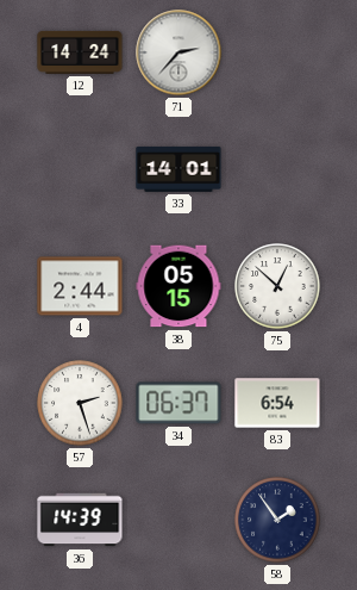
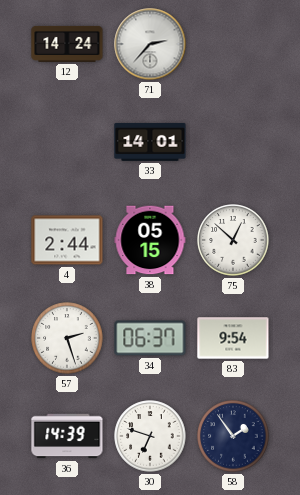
83: 6:54 -> 9:54 (233, 338)
30: none -> 6:48 (150, 436)
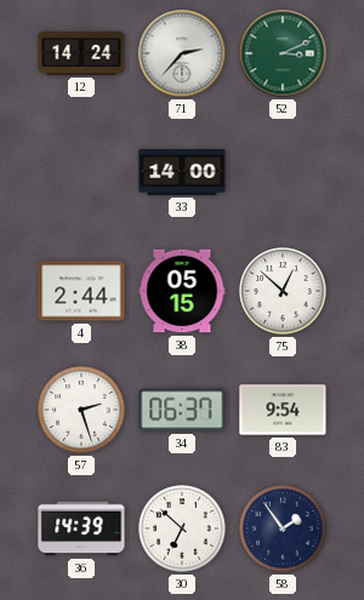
52: none -> 3:11 (283, 53)
33: 14:01 -> 14:00 (182, 172)
30: 6:48 -> 6:52 (182, 528)
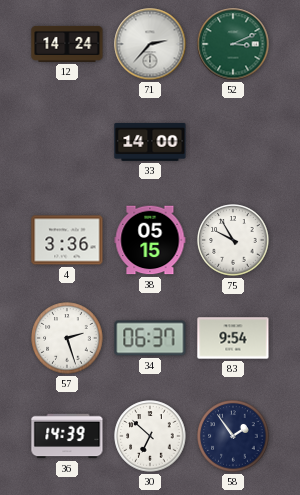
4: 2:44 -> 3:36 (67, 240)
75: 12:52 -> 9:55 (233, 240)
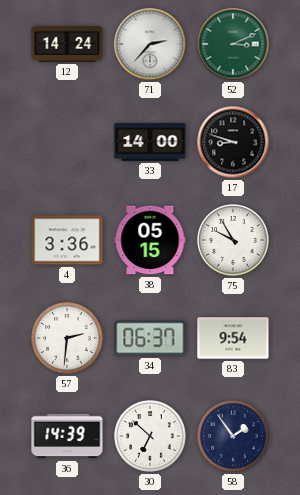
17: none -> 8:48 (233, 142)
57: 2:27 -> 2:31 (67, 338)
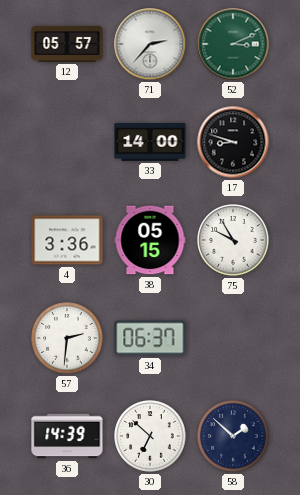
12: 14:24 -> 05:57 (67, 44)
83: 9:54 -> none (233, 338)
58: 1:54 -> 1:52 (233, 436)
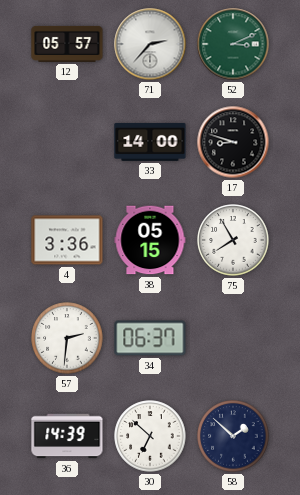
75: 9:55 -> 7:55 (233, 240)
